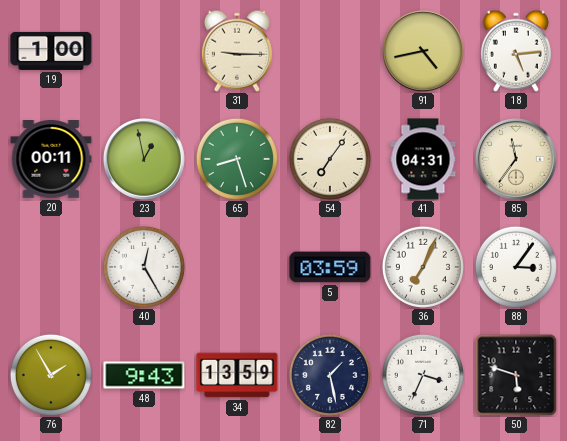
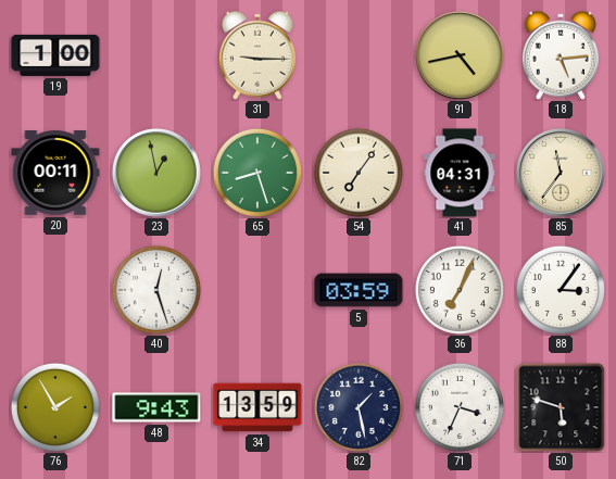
40: 12:25 -> 12:27 (156, 290)
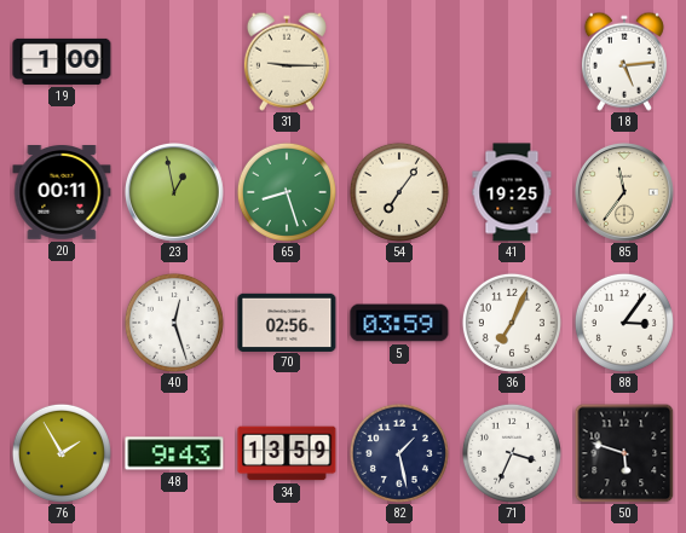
91: 4:43 -> none (460, 56)
41: 04:31 -> 19:25 (512, 192)
70: none -> 02:56 (287, 321)
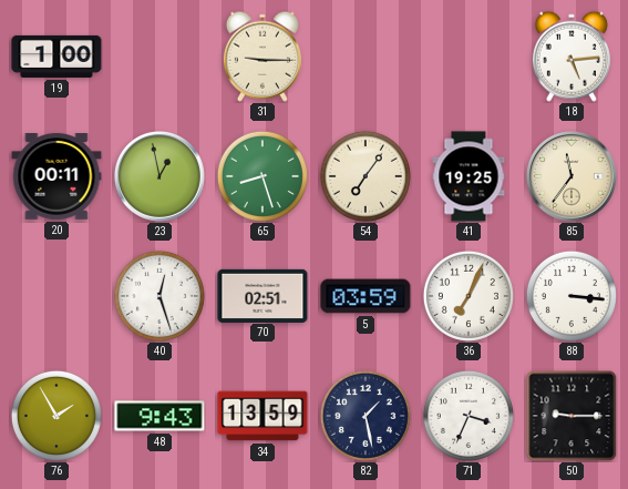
70: 02:56 -> 02:51 (262, 295)
88: 3:06 -> 3:16 (572, 296)
50: 5:48 -> 9:15 (572, 416)
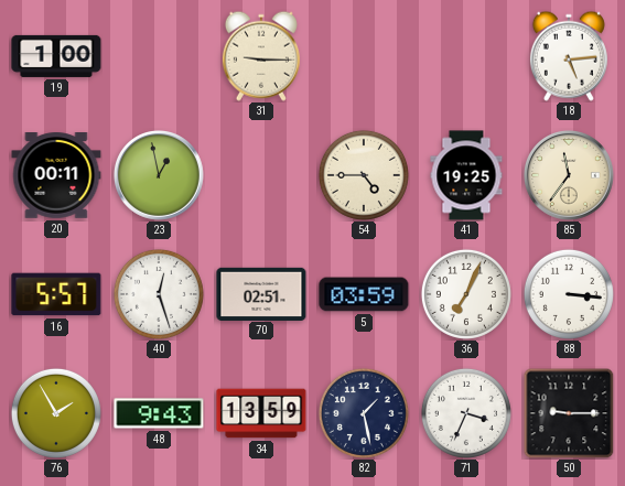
65: 8:27 -> none (262, 176)
54: 7:06 -> 4:45 (364, 175)
16: none -> 5:57 (56, 294)
